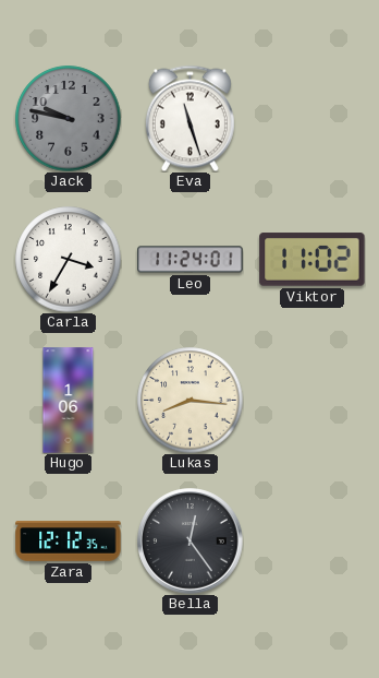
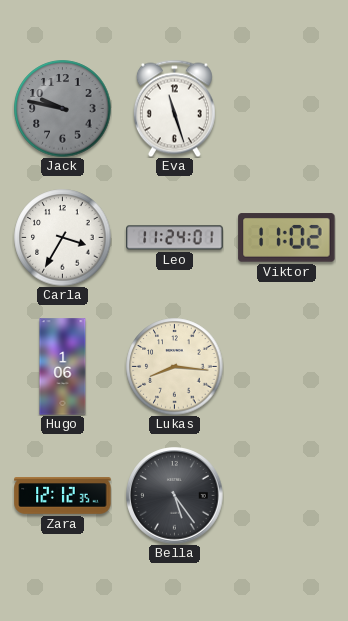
Bella: 12:24 -> 5:24 (175, 496)
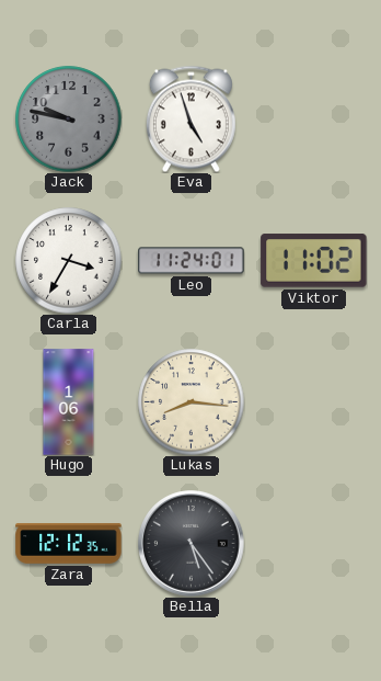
Eva: 11:27 -> 4:57 (190, 118)
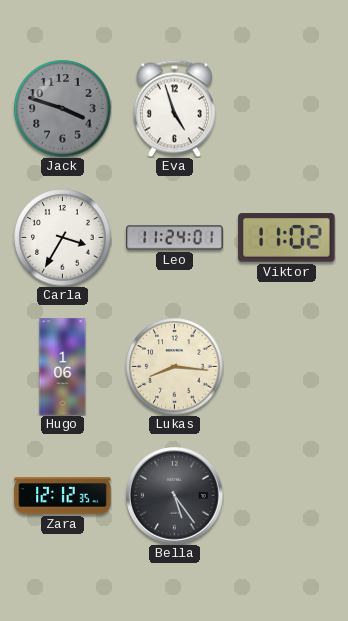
Jack: 9:47 -> 3:48 (63, 109)
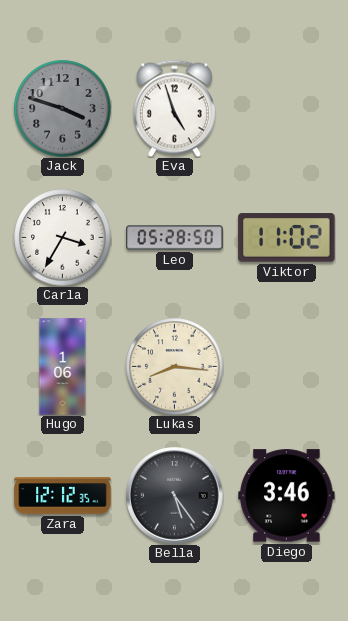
Leo: 11:24 -> 05:28 (175, 238)
Diego: none -> 3:46 (287, 496)
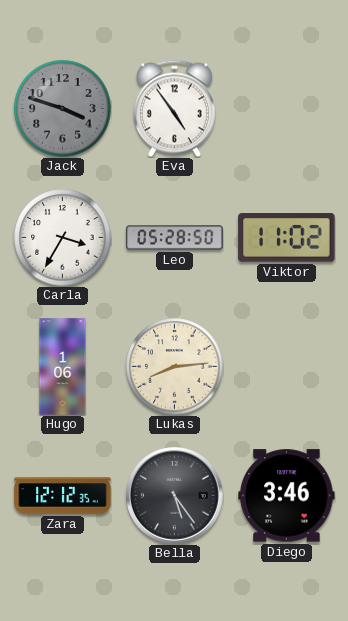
Eva: 4:57 -> 4:54 (174, 108)
Lukas: 8:16 -> 8:14 (175, 367)
